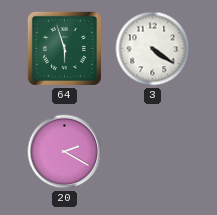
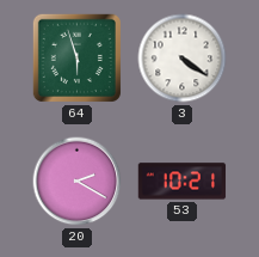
53: none -> 10:21 (183, 182)
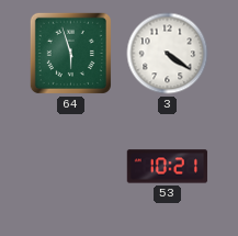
20: 2:20 -> none (78, 182)
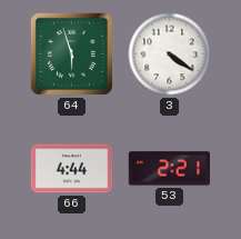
66: none -> 4:44 (72, 169)
53: 10:21 -> 2:21 (170, 169)
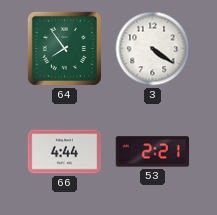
64: 5:57 -> 7:54 (64, 48)
